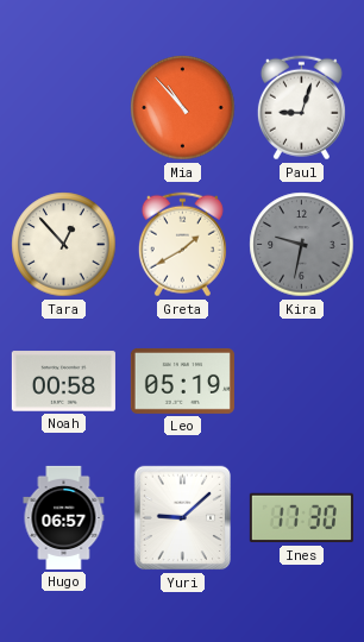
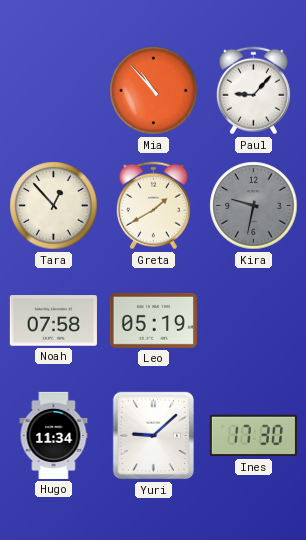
Paul: 9:03 -> 9:07 (253, 91)
Noah: 00:58 -> 07:58 (53, 321)
Hugo: 06:57 -> 11:34 (54, 435)
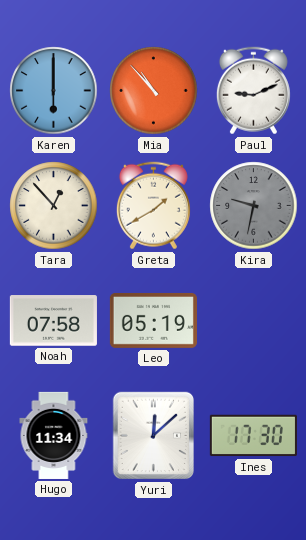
Karen: none -> 6:00 (54, 91)
Paul: 9:07 -> 9:11 (253, 91)
Yuri: 9:08 -> 12:08 (153, 436)
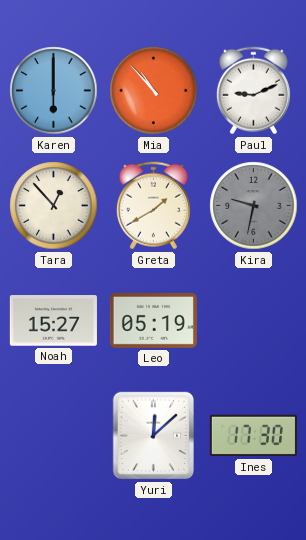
Noah: 07:58 -> 15:27 (53, 321)
Hugo: 11:34 -> none (54, 435)
